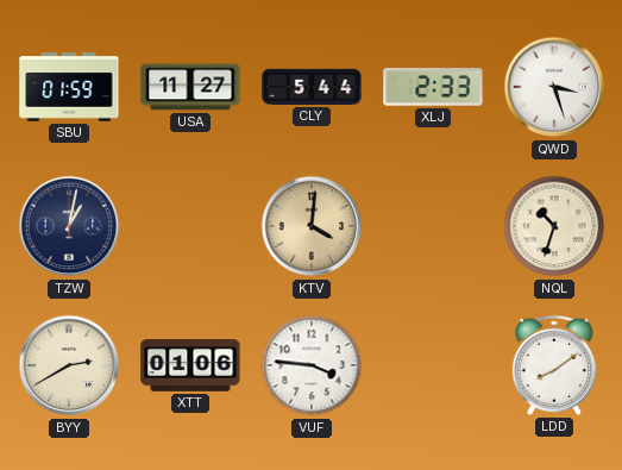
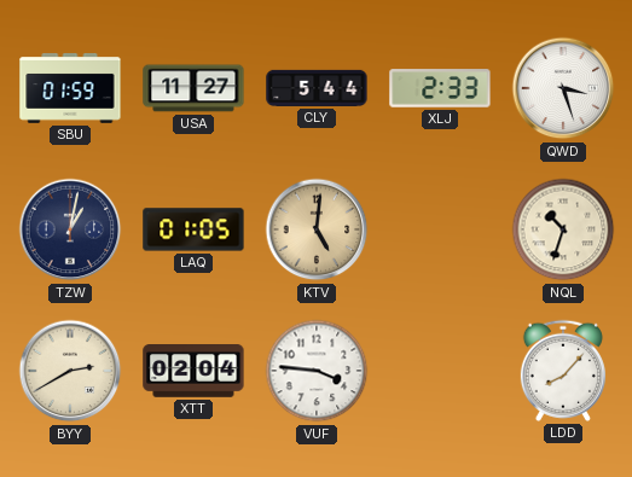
LAQ: none -> 01:05 (193, 229)
KTV: 4:01 -> 5:01 (317, 229)
XTT: 01:06 -> 02:04 (193, 372)
LDD: 8:09 -> 8:07 (563, 371)
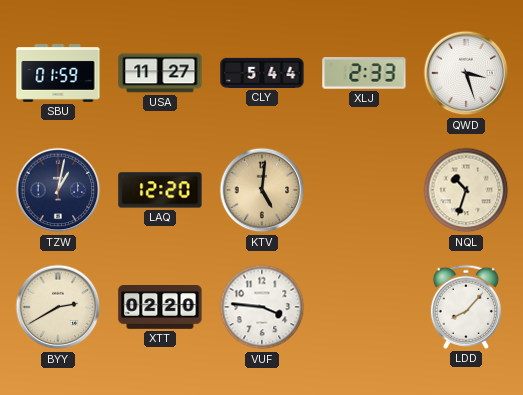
LAQ: 01:05 -> 12:20 (160, 190)
XTT: 02:04 -> 02:20 (160, 308)
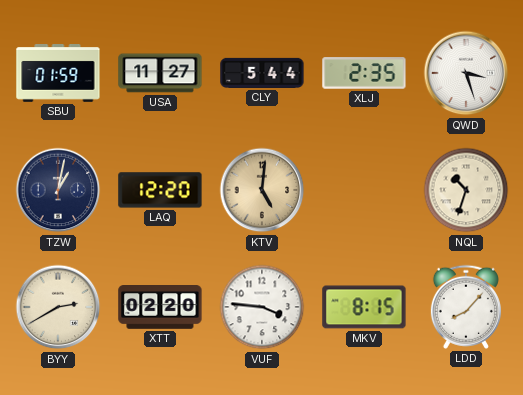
XLJ: 2:33 -> 2:35 (364, 73)
MKV: none -> 8:15 (364, 307)
